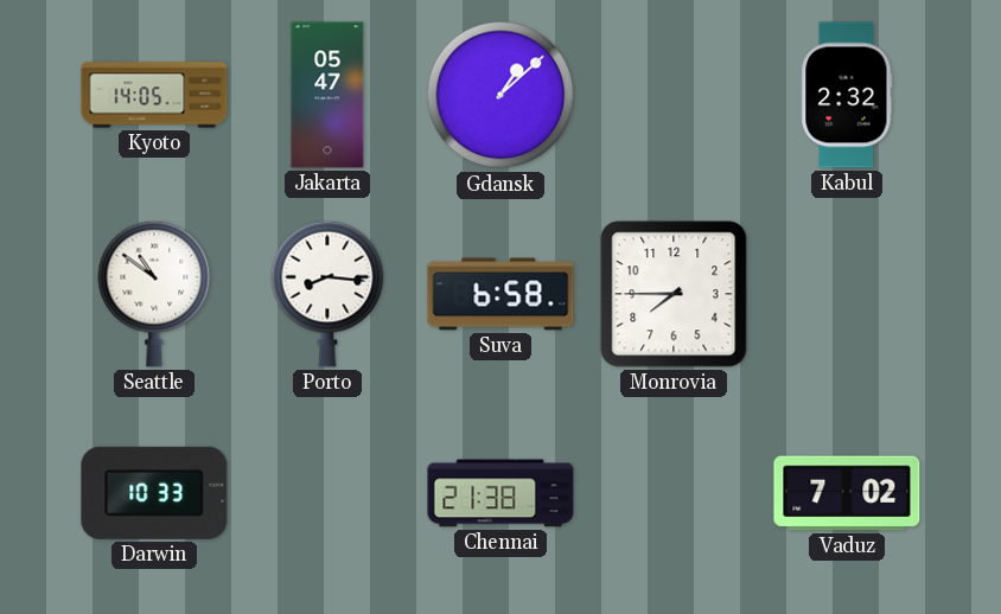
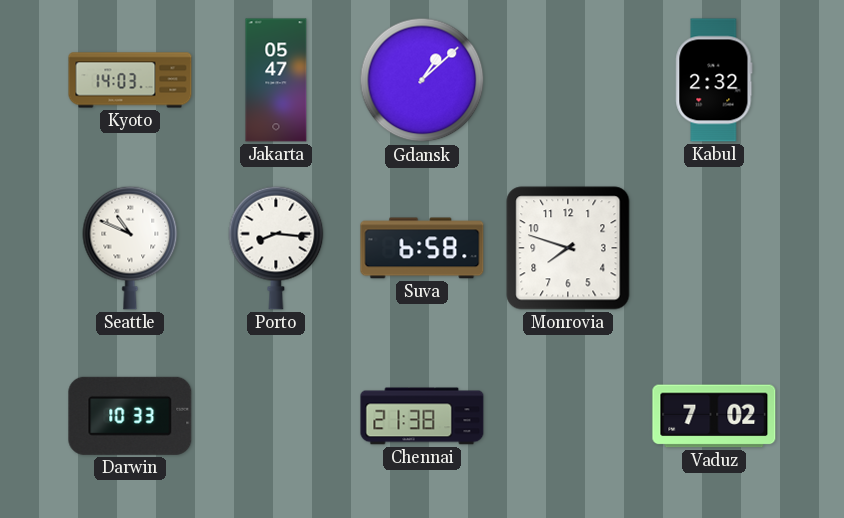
Kyoto: 14:05 -> 14:03 (130, 80)
Seattle: 10:51 -> 10:49 (130, 248)
Monrovia: 7:45 -> 7:48 (568, 248)
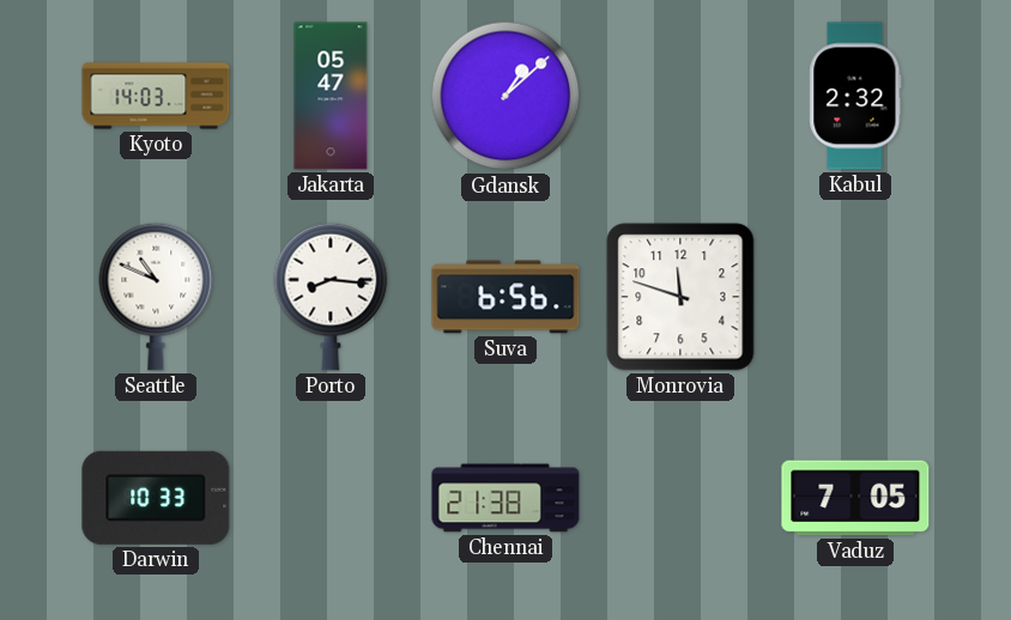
Suva: 6:58 -> 6:56 (505, 297)
Monrovia: 7:48 -> 11:48 (680, 297)
Vaduz: 7:02 -> 7:05 (855, 498)
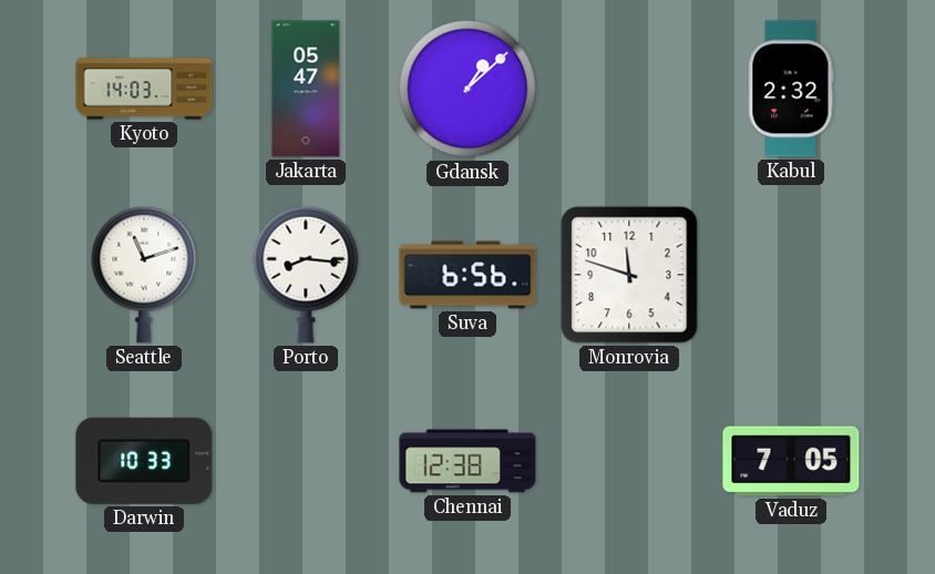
Seattle: 10:49 -> 11:12 (144, 275)
Chennai: 21:38 -> 12:38 (468, 461)
